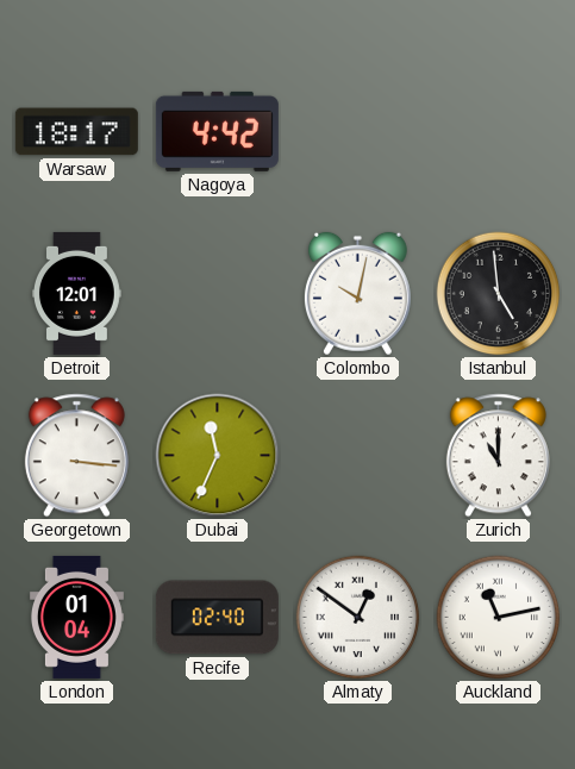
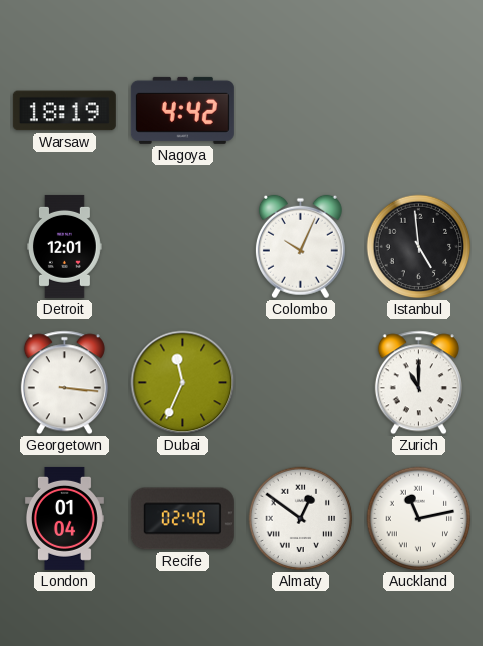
Warsaw: 18:17 -> 18:19 (64, 111)
Colombo: 10:02 -> 10:04 (300, 247)
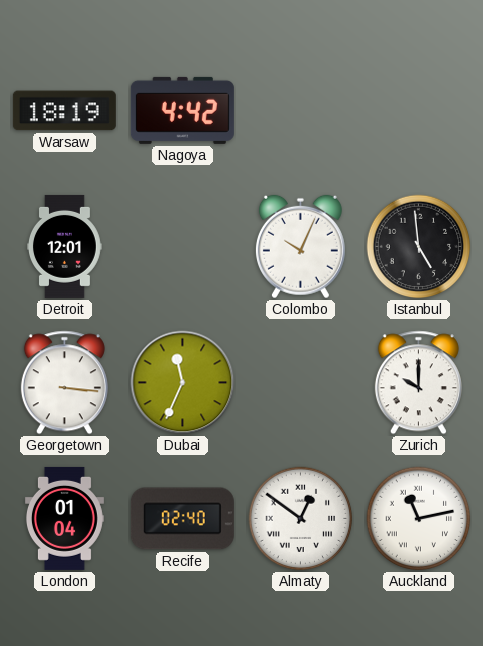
Zurich: 11:00 -> 10:00 (418, 383)
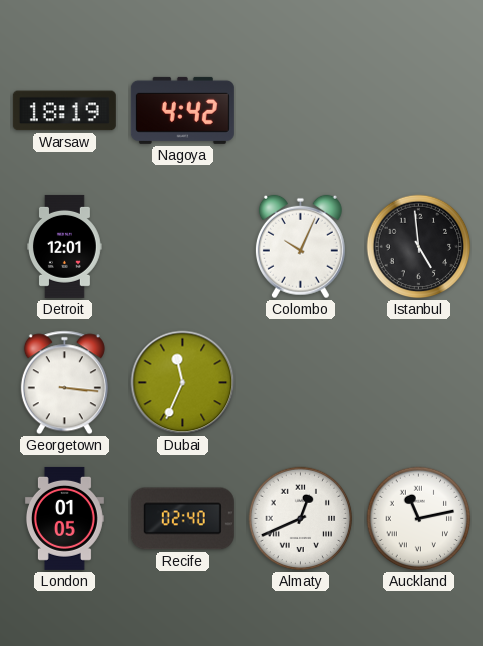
Zurich: 10:00 -> none (418, 383)
London: 01:04 -> 01:05 (64, 518)
Almaty: 12:51 -> 12:41 (301, 519)
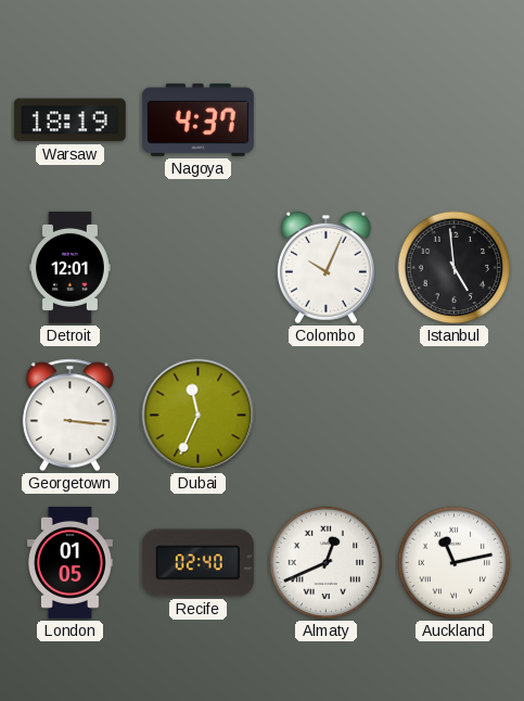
Nagoya: 4:42 -> 4:37 (197, 119)
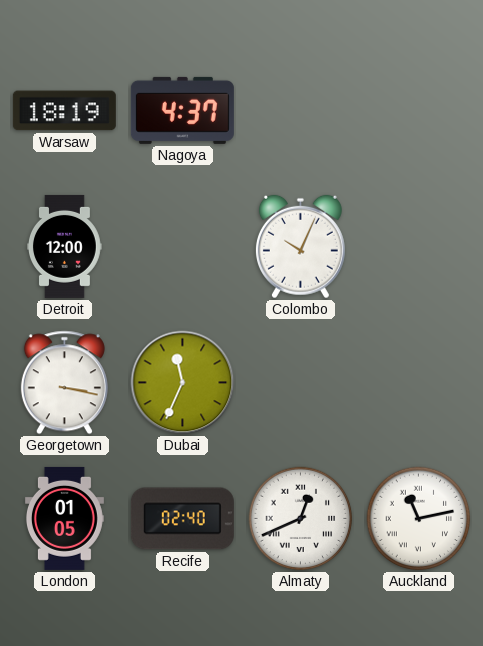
Detroit: 12:01 -> 12:00 (65, 246)
Istanbul: 4:59 -> none (455, 268)
Georgetown: 3:16 -> 3:17 (64, 383)
